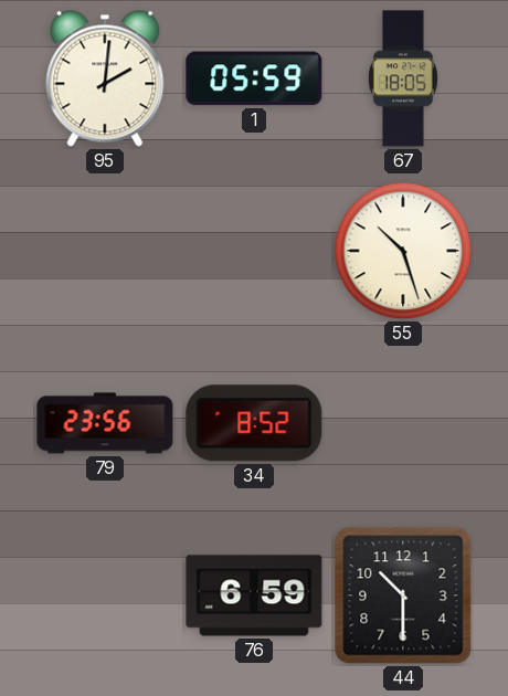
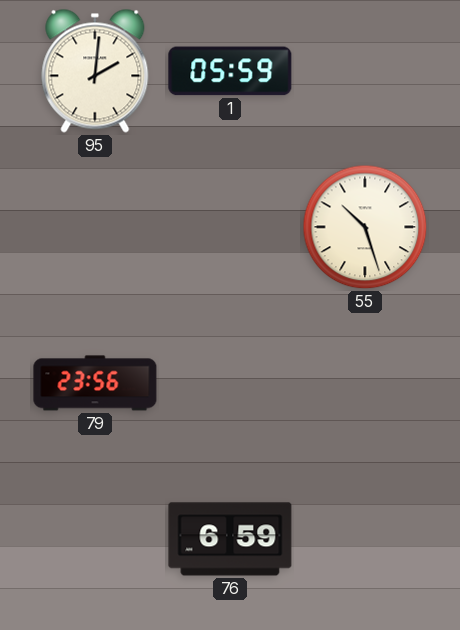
67: 18:05 -> none (403, 78)
34: 8:52 -> none (254, 423)
44: 10:30 -> none (403, 595)
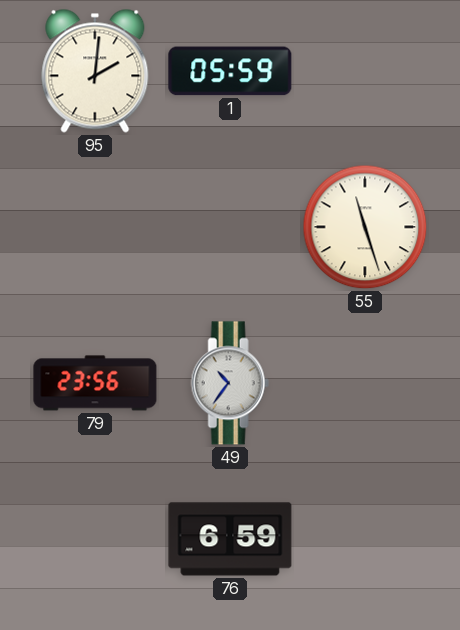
55: 10:27 -> 11:27 (365, 227)
49: none -> 10:36 (230, 383)
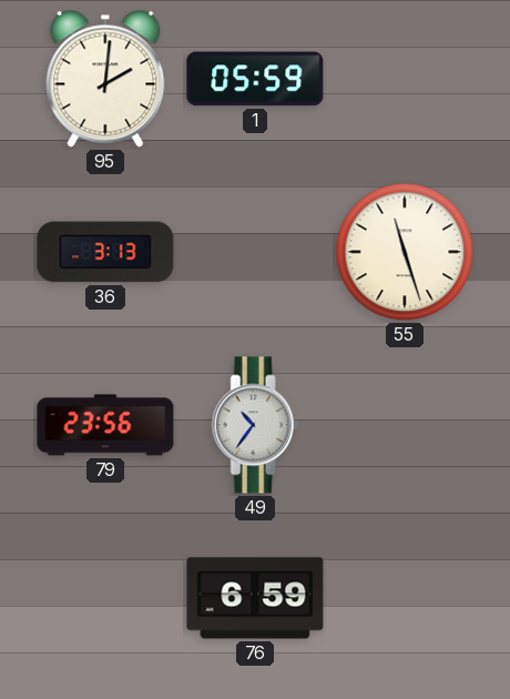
36: none -> 3:13 (105, 252)
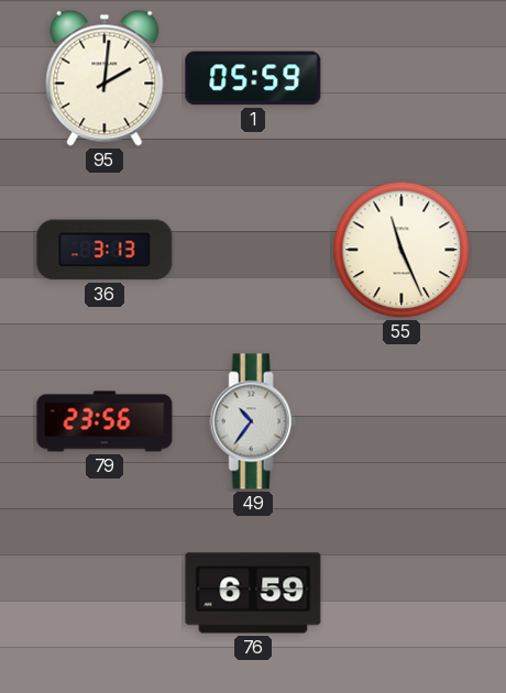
55: 11:27 -> 11:26 (402, 250)
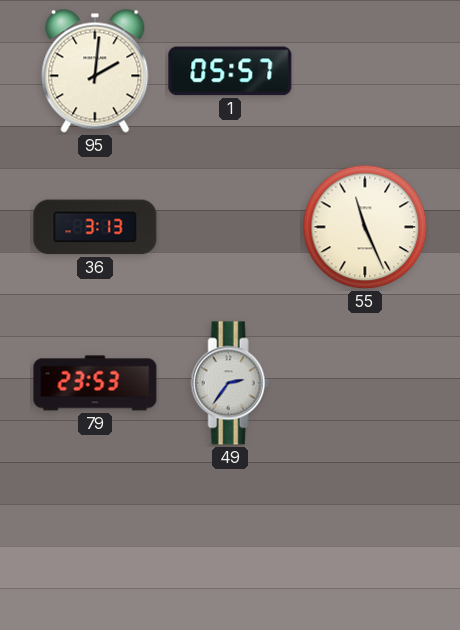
1: 05:59 -> 05:57 (230, 71)
79: 23:56 -> 23:53 (95, 383)
49: 10:36 -> 2:36 (230, 383)
76: 6:59 -> none (253, 593)
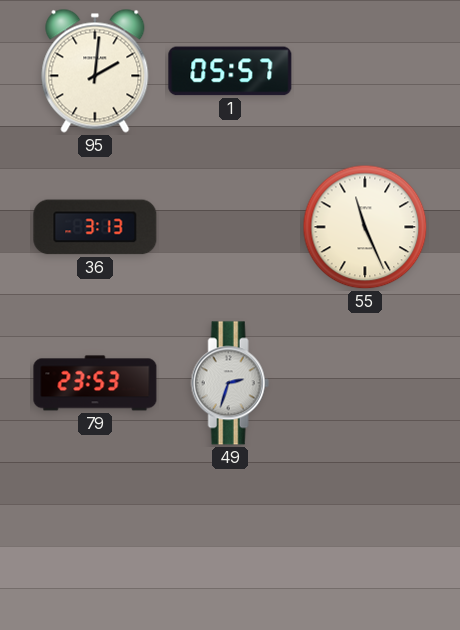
49: 2:36 -> 2:33 (230, 383)
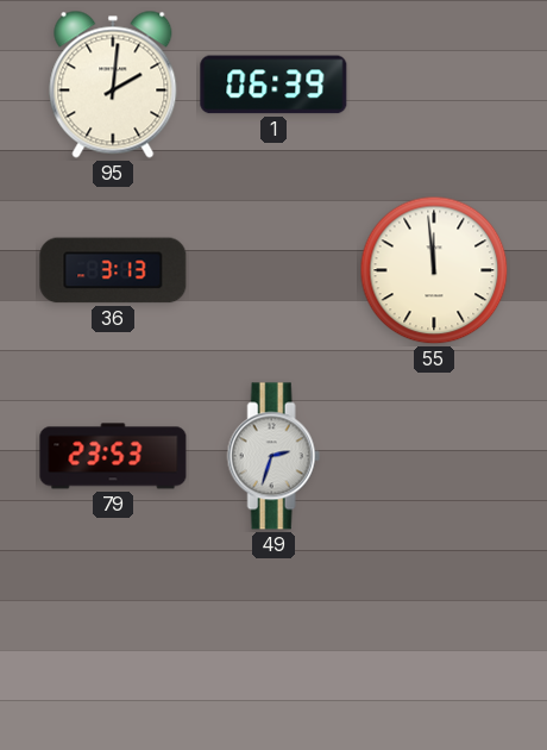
1: 05:57 -> 06:39 (273, 85)
55: 11:26 -> 11:59 (434, 270)
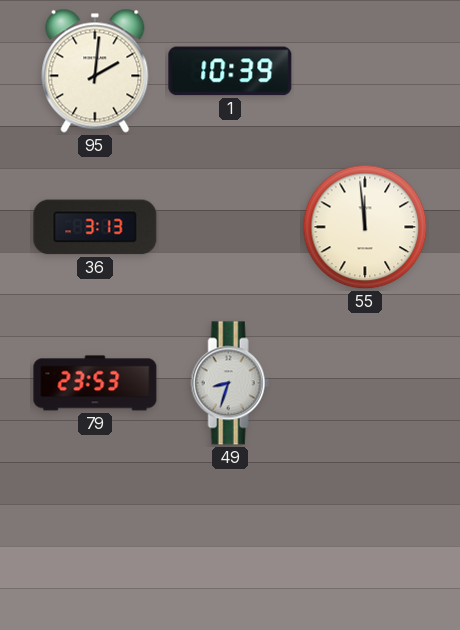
1: 06:39 -> 10:39 (230, 71)
49: 2:33 -> 8:33 (230, 383)
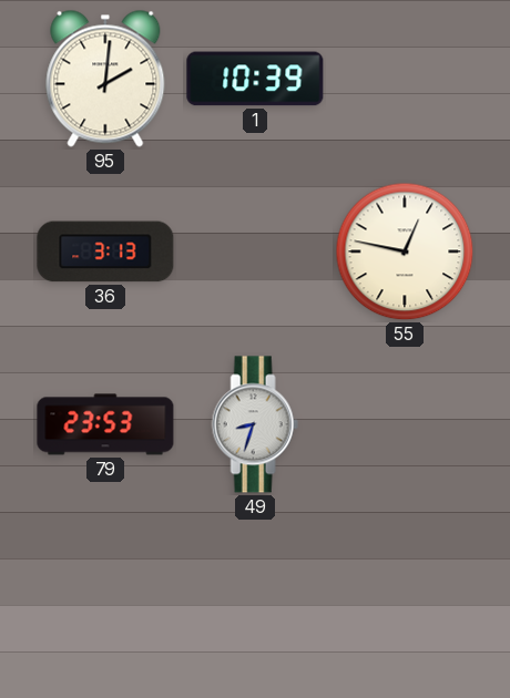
55: 11:59 -> 12:47 (405, 252)
